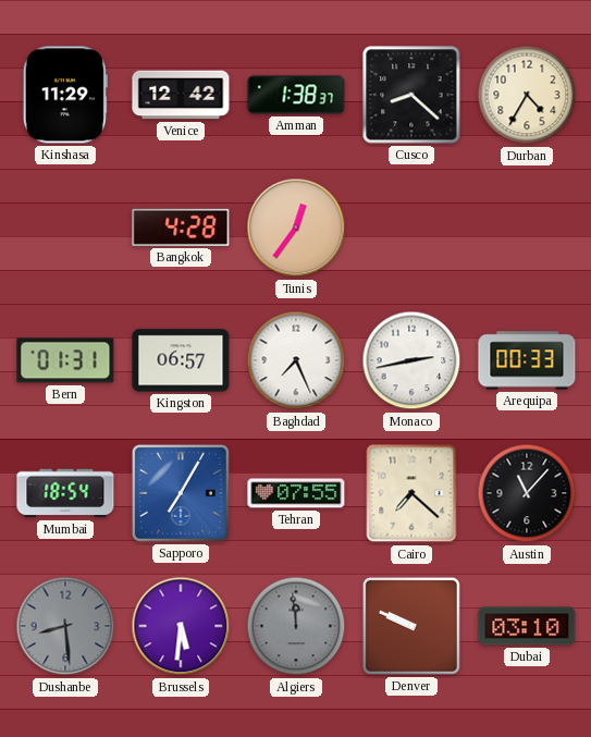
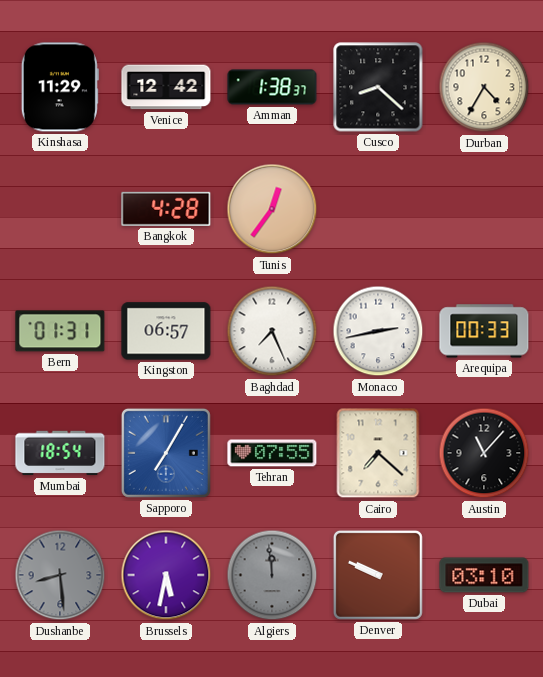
Brussels: 5:31 -> 5:32 (166, 575)
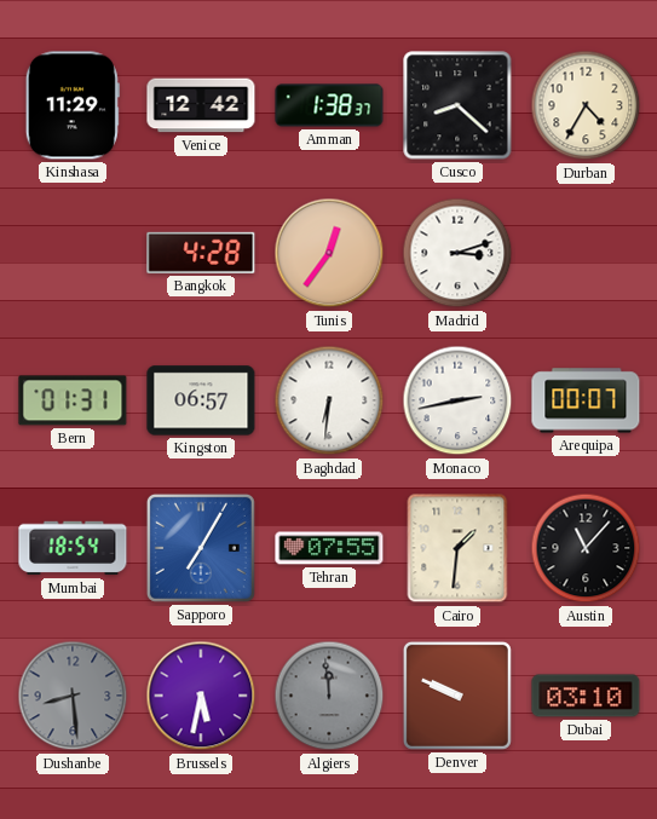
Madrid: none -> 3:12 (457, 253)
Baghdad: 7:26 -> 6:31 (329, 400)
Arequipa: 00:33 -> 00:07 (586, 400)
Cairo: 7:22 -> 1:31 (457, 548)
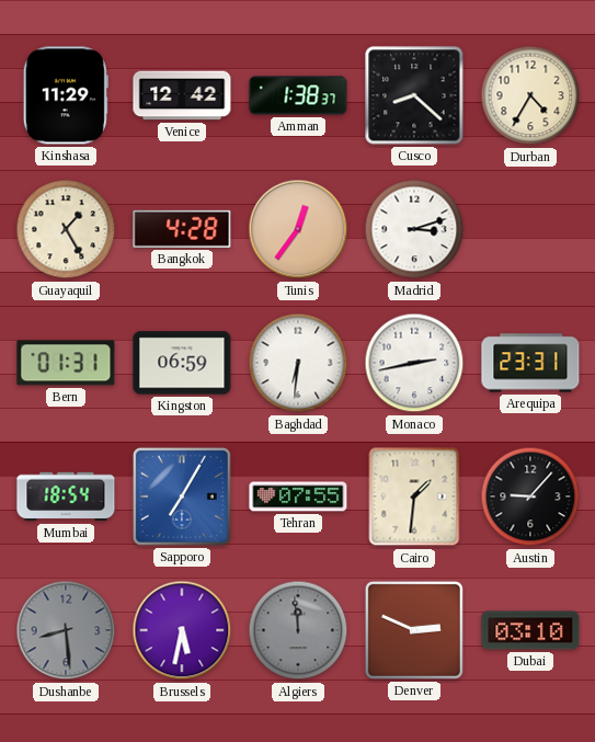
Guayaquil: none -> 1:25 (66, 229)
Kingston: 06:57 -> 06:59 (182, 363)
Arequipa: 00:07 -> 23:31 (530, 363)
Austin: 11:07 -> 9:07 (530, 496)
Denver: 9:49 -> 2:49 (414, 630)
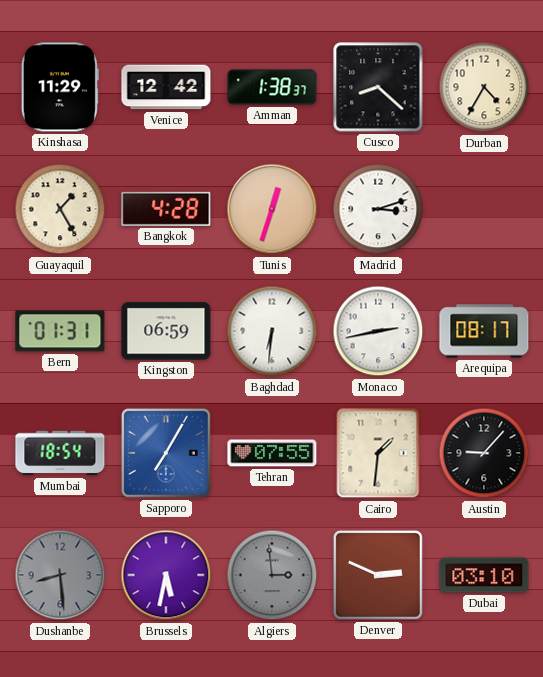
Tunis: 12:36 -> 12:33 (272, 209)
Arequipa: 23:31 -> 08:17 (484, 331)
Algiers: 11:59 -> 2:59 (272, 575)
